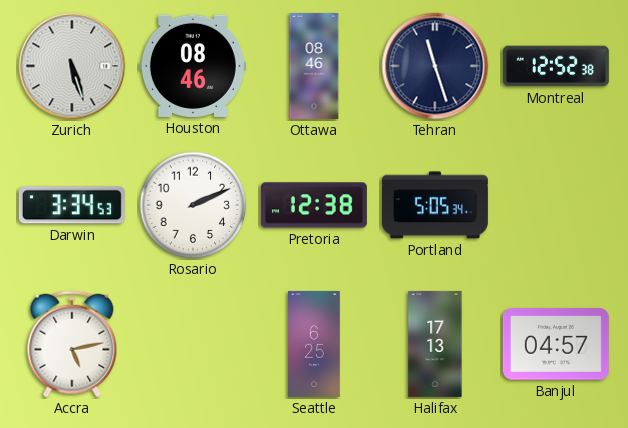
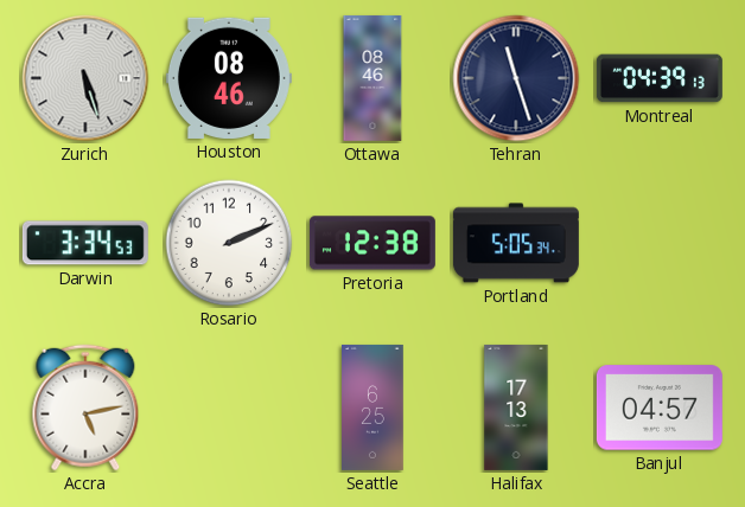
Montreal: 12:52 -> 04:39 (660, 78)
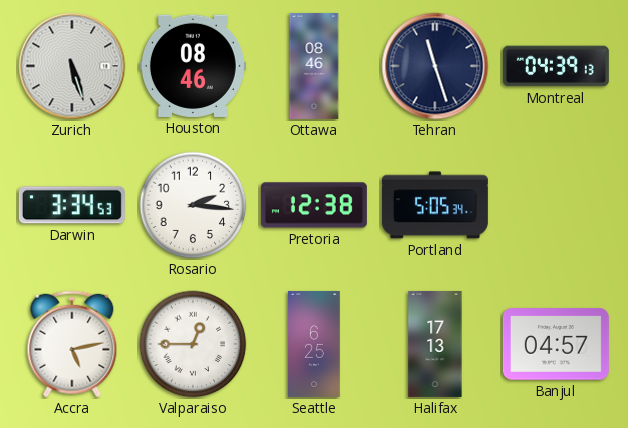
Rosario: 2:11 -> 2:16 (193, 205)
Valparaiso: none -> 12:45 (193, 344)
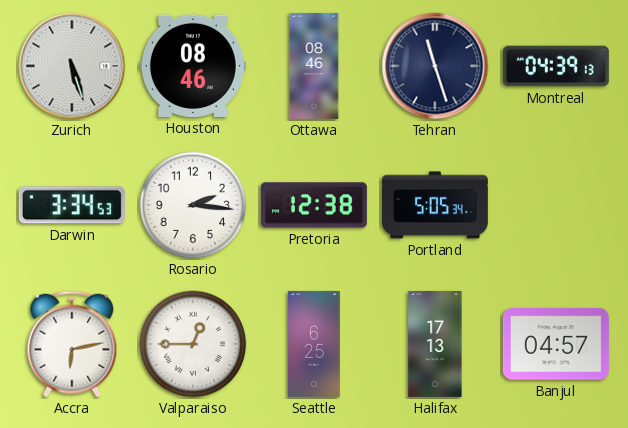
Accra: 5:13 -> 6:13 (72, 344)
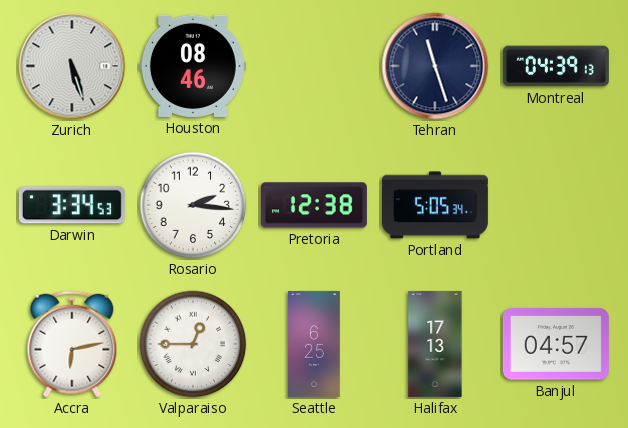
Ottawa: 08:46 -> none (314, 66)
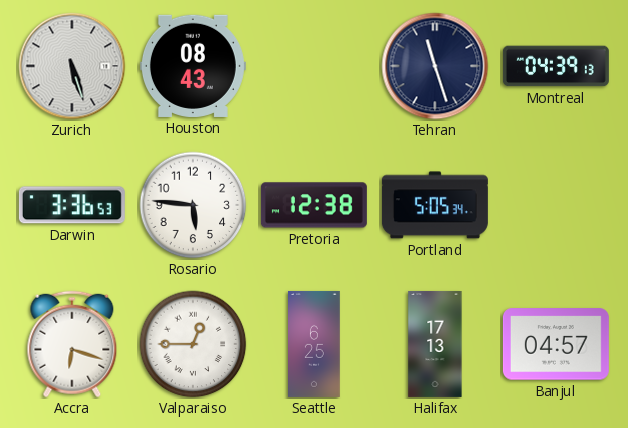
Houston: 08:46 -> 08:43 (193, 66)
Darwin: 3:34 -> 3:36 (72, 205)
Rosario: 2:16 -> 5:46 (193, 205)
Accra: 6:13 -> 6:18 (72, 344)
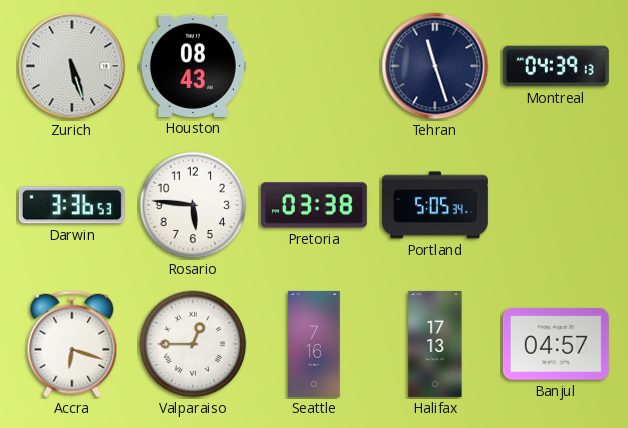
Pretoria: 12:38 -> 03:38 (314, 205)
Seattle: 6:25 -> 7:16 (315, 344)
